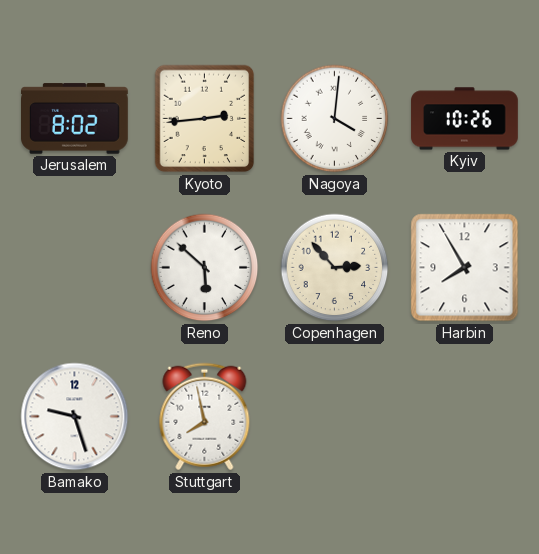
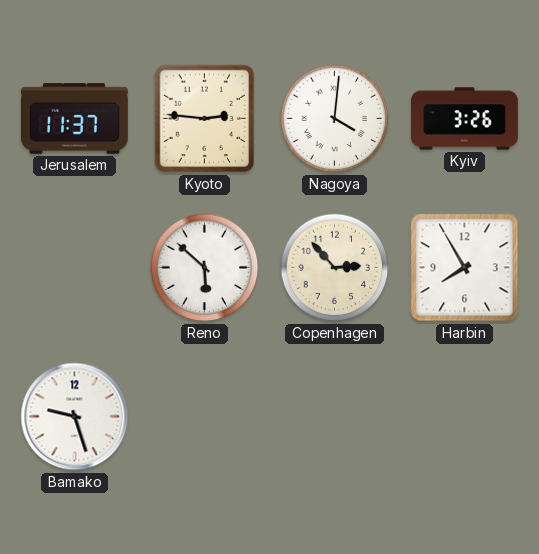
Jerusalem: 8:02 -> 11:37 (75, 119)
Kyoto: 2:44 -> 2:46 (205, 119)
Kyiv: 10:26 -> 3:26 (465, 119)
Stuttgart: 7:58 -> none (205, 417)
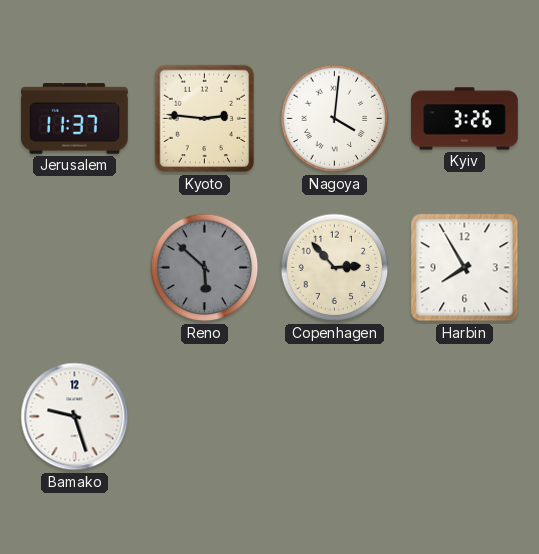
Reno dial: white -> grey (205, 268)
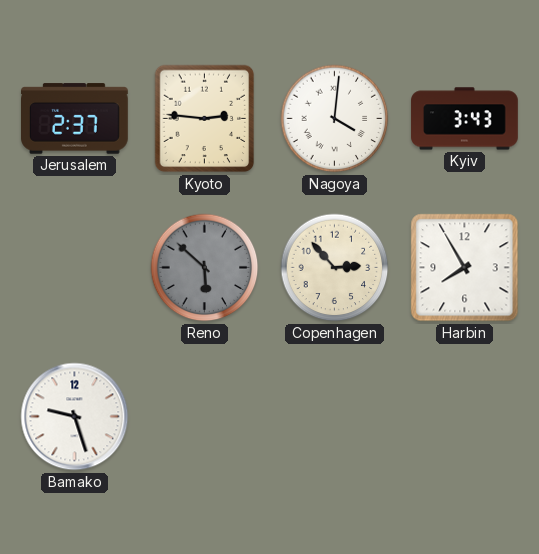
Jerusalem: 11:37 -> 2:37 (75, 119)
Kyiv: 3:26 -> 3:43 (465, 119)
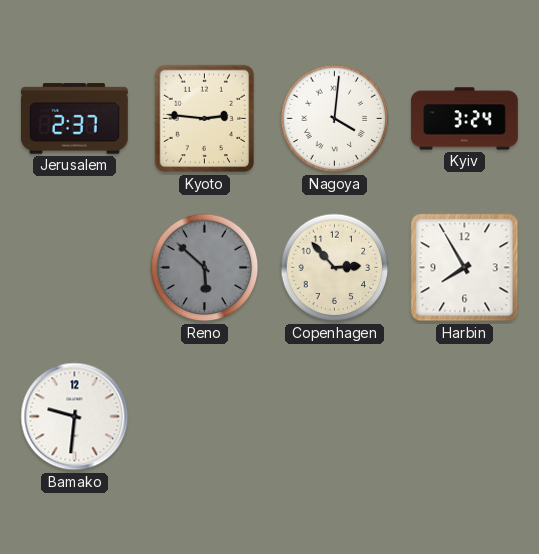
Kyiv: 3:43 -> 3:24 (465, 119)
Bamako: 9:27 -> 9:31 (75, 417)
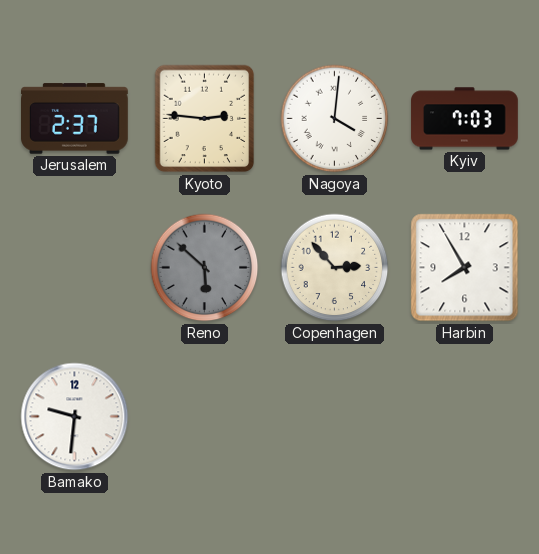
Kyiv: 3:24 -> 7:03 (465, 119)
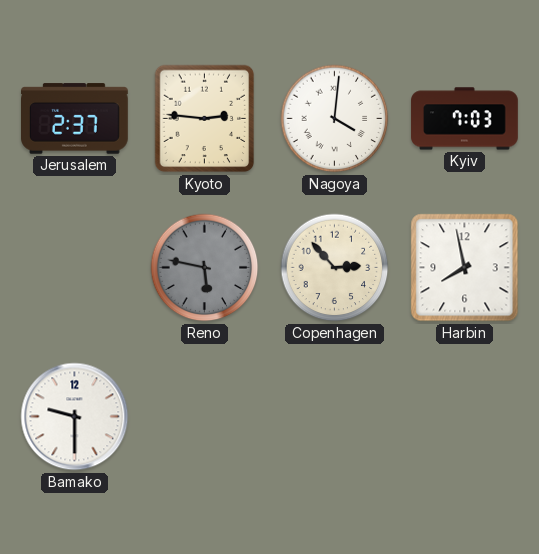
Reno: 5:52 -> 5:47 (205, 268)
Harbin: 7:55 -> 7:58 (465, 268)
Bamako: 9:31 -> 9:30 (75, 417)
